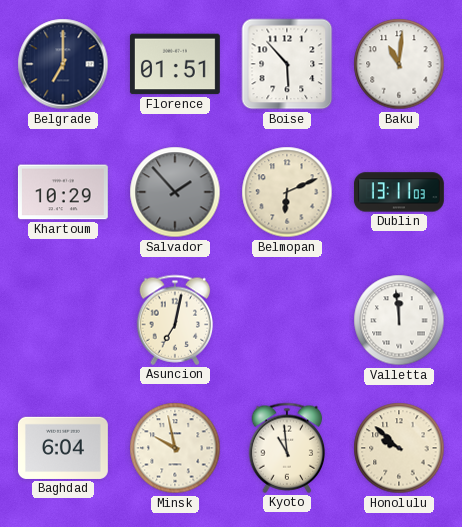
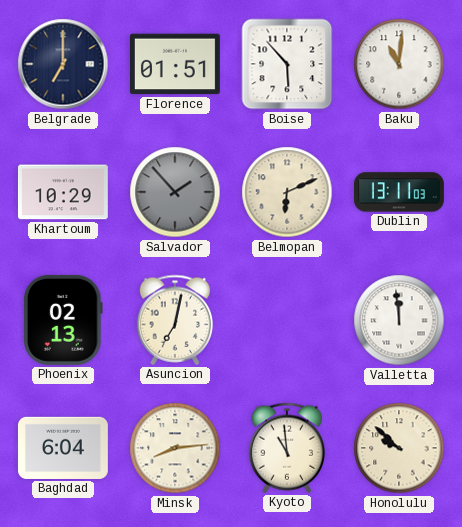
Phoenix: none -> 02:13 (64, 320)
Minsk: 9:58 -> 8:14 (175, 448)
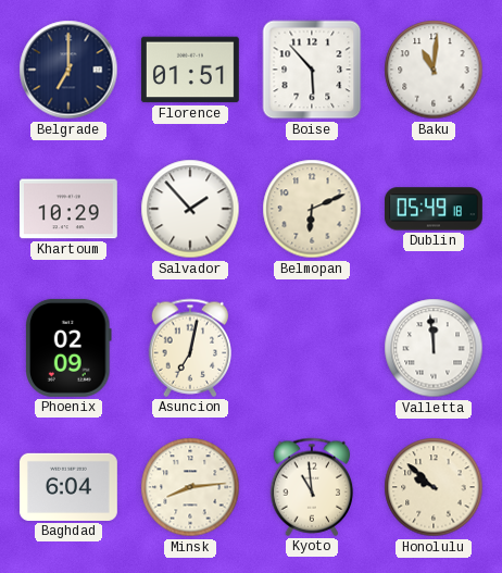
Salvador dial: grey -> white (190, 209)
Dublin: 13:11 -> 05:49 (434, 209)
Phoenix: 02:13 -> 02:09 (70, 348)
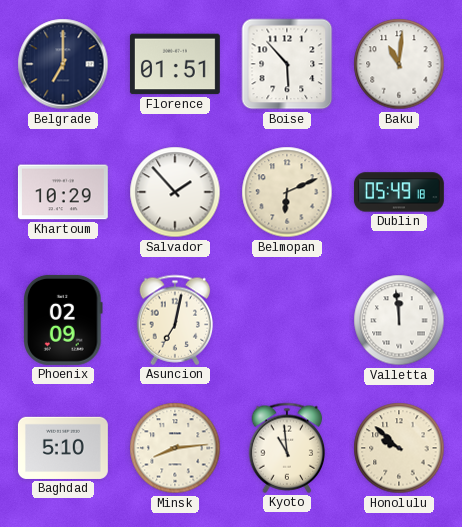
Baghdad: 6:04 -> 5:10 (63, 448)
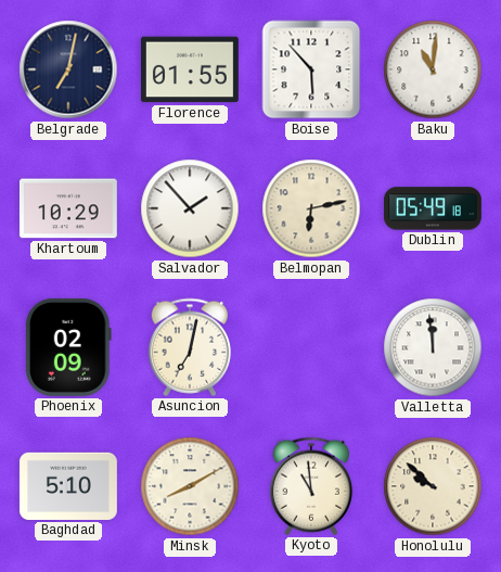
Belgrade: 7:00 -> 7:02 (68, 69)
Florence: 01:51 -> 01:55 (190, 69)
Belmopan: 6:11 -> 6:13 (311, 208)
Minsk: 8:14 -> 8:10 (190, 486)
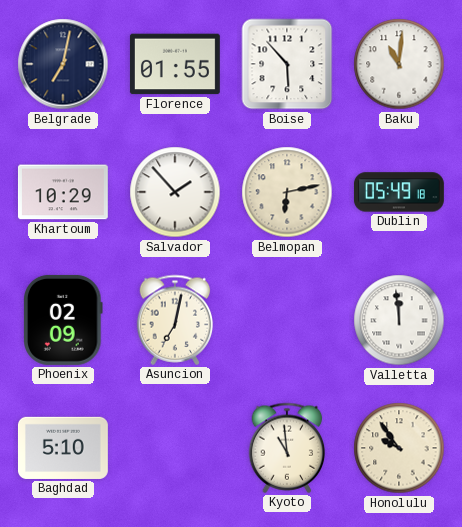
Minsk: 8:10 -> none (190, 486)
Honolulu: 9:52 -> 9:54 (399, 448)
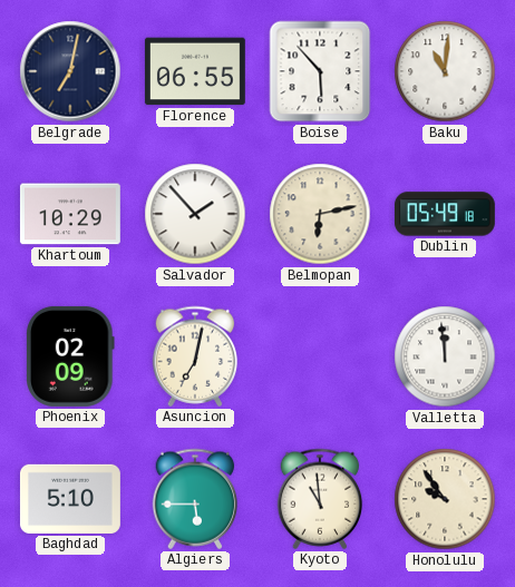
Florence: 01:55 -> 06:55 (195, 71)
Algiers: none -> 5:45 (195, 499)
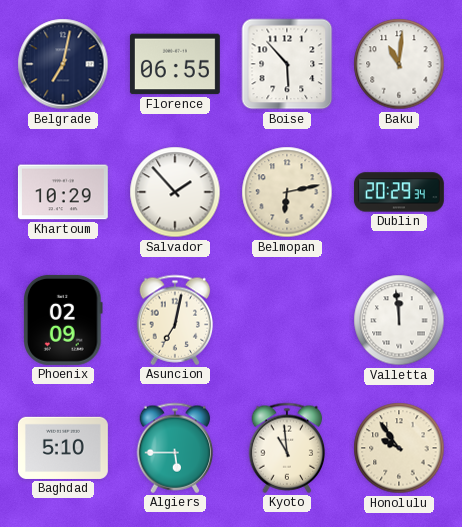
Dublin: 05:49 -> 20:29 (399, 192)
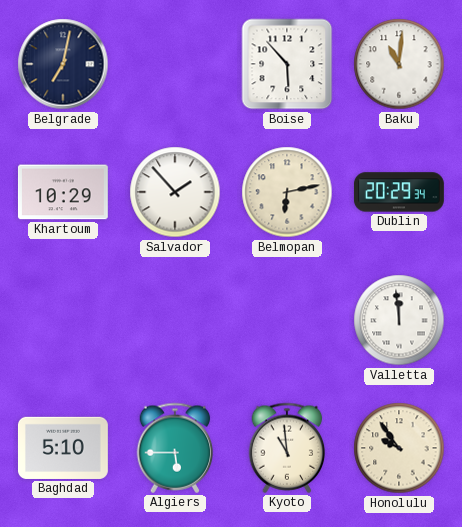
Florence: 06:55 -> none (175, 64)
Phoenix: 02:09 -> none (64, 320)
Asuncion: 7:02 -> none (175, 320)
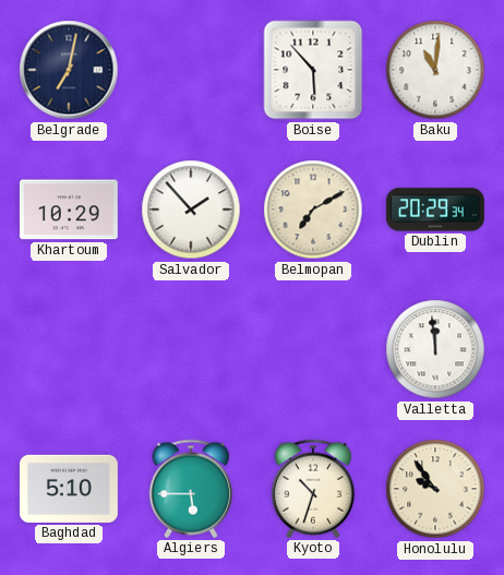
Belmopan: 6:13 -> 7:10 (313, 209)
Kyoto: 10:59 -> 10:33 (313, 489)
